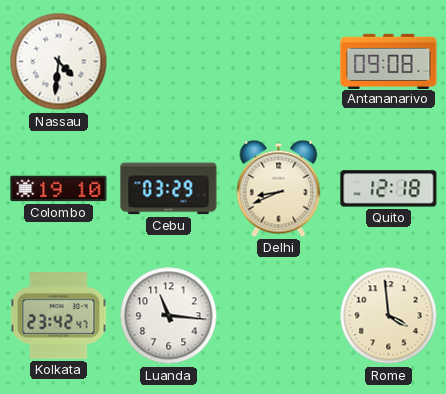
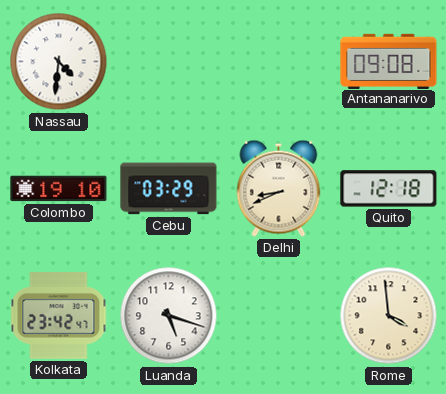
Luanda: 11:16 -> 5:18 (169, 316)
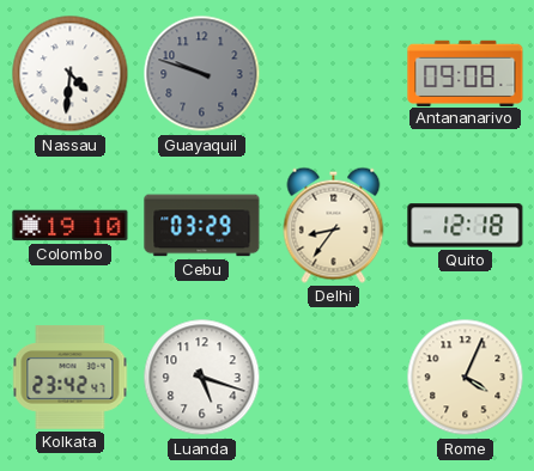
Guayaquil: none -> 9:48 (202, 74)
Delhi: 8:41 -> 8:36 (334, 225)
Rome: 3:59 -> 4:04 (466, 378)
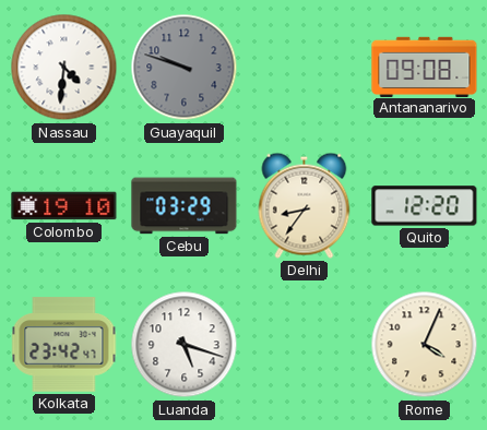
Quito: 12:18 -> 12:20 (425, 206)
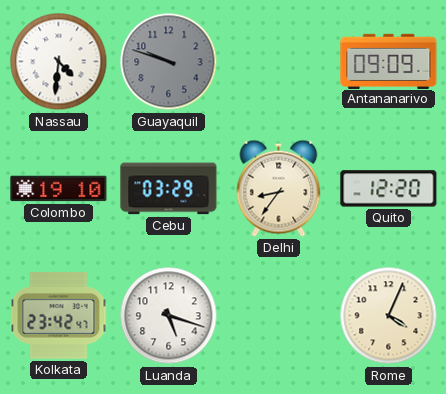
Antananarivo: 09:08 -> 09:09 (389, 61)
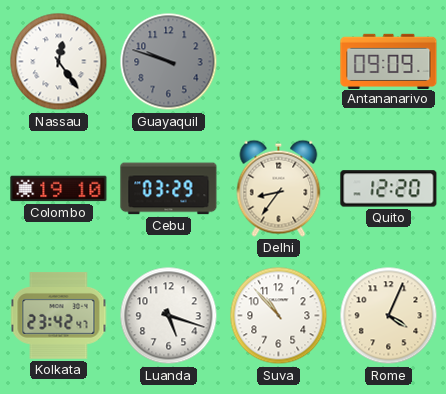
Nassau: 4:31 -> 12:24 (59, 62)
Suva: none -> 10:53 (279, 316)
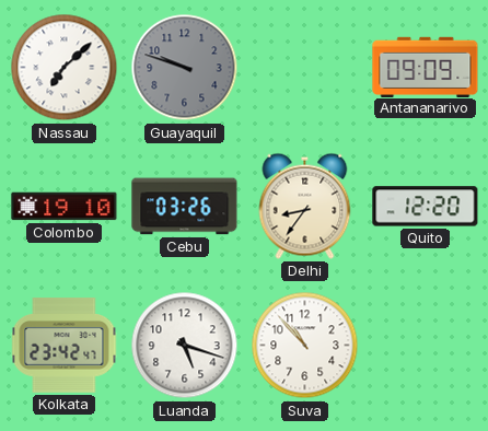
Nassau: 12:24 -> 7:08 (65, 68)
Cebu: 03:29 -> 03:26 (185, 207)
Rome: 4:04 -> none (389, 316)
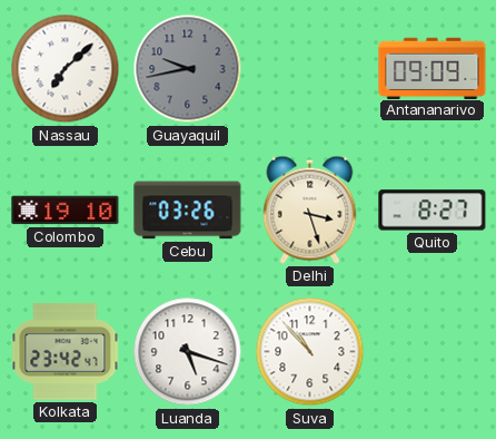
Guayaquil: 9:48 -> 9:43 (188, 69)
Delhi: 8:36 -> 3:27 (310, 209)
Quito: 12:20 -> 8:27 (433, 211)
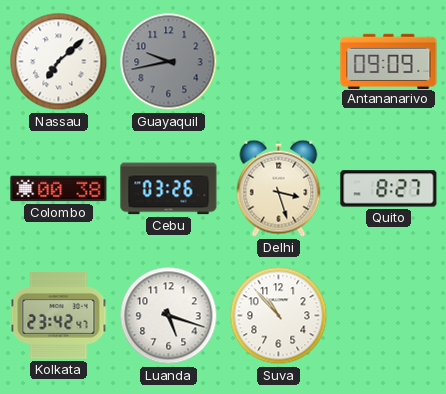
Colombo: 19:10 -> 00:38 (59, 189)
